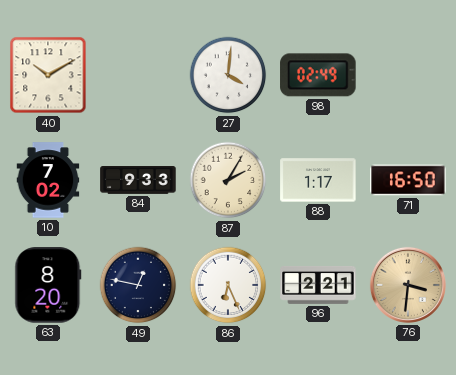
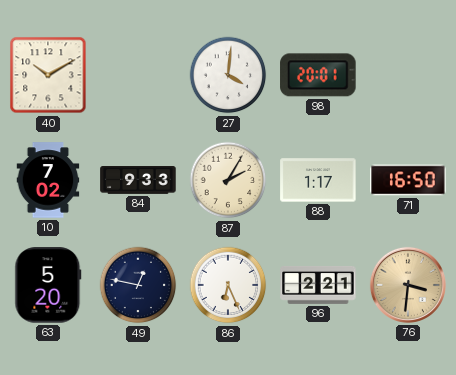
98: 02:49 -> 20:01 (318, 75)
63: 8:20 -> 5:20 (48, 285)
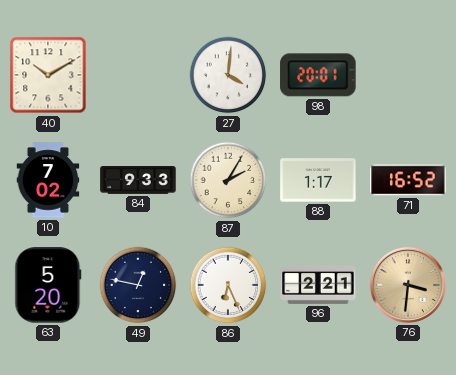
71: 16:50 -> 16:52 (408, 180)
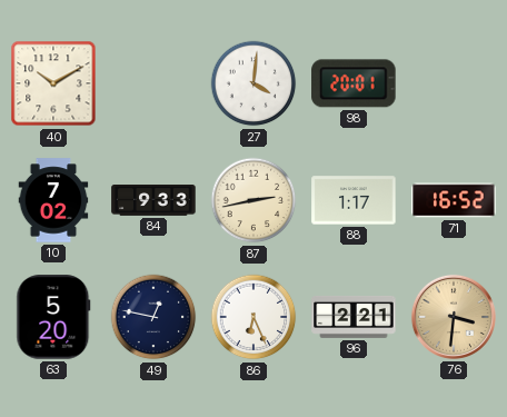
87: 2:05 -> 2:43 (254, 200)
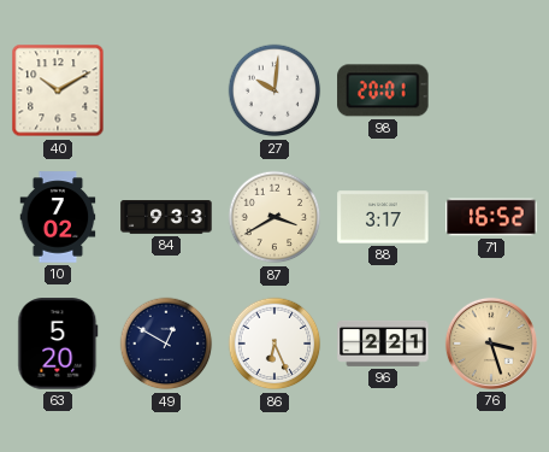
27: 4:01 -> 10:01 (274, 90)
87: 2:43 -> 3:40 (274, 217)
88: 1:17 -> 3:17 (383, 217)
49: 12:47 -> 12:50 (166, 344)
76: 3:31 -> 3:27 (491, 344)
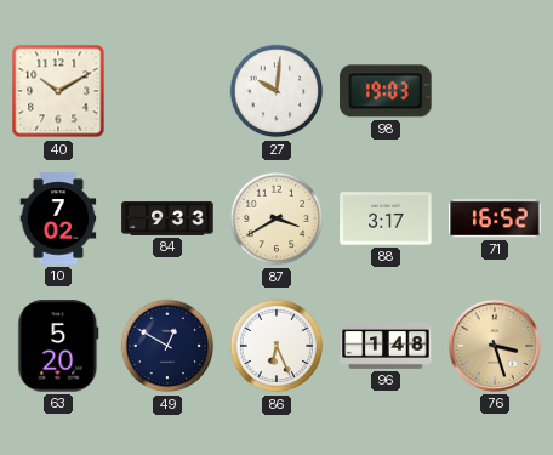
98: 20:01 -> 19:03 (386, 91)
96: 2:21 -> 1:48 (386, 347)
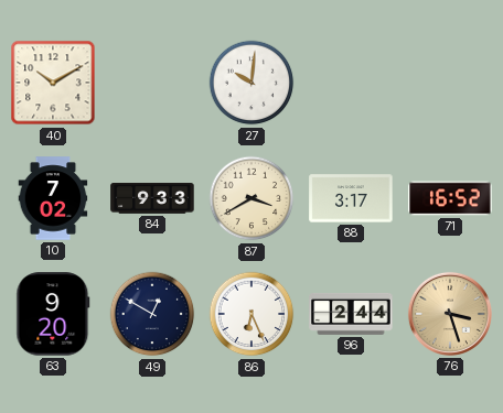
98: 19:03 -> none (386, 91)
63: 5:20 -> 9:20 (53, 314)
96: 1:48 -> 2:44 (351, 315)
